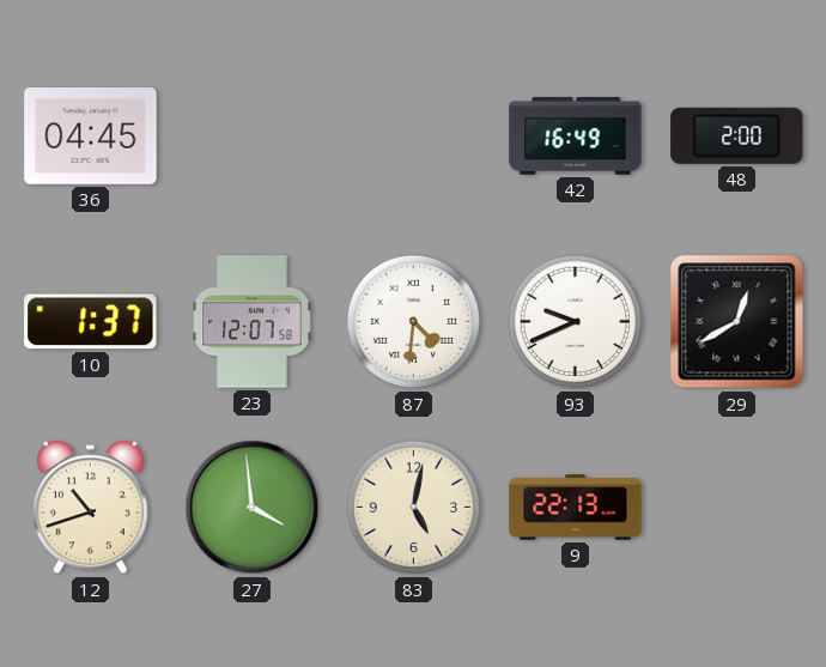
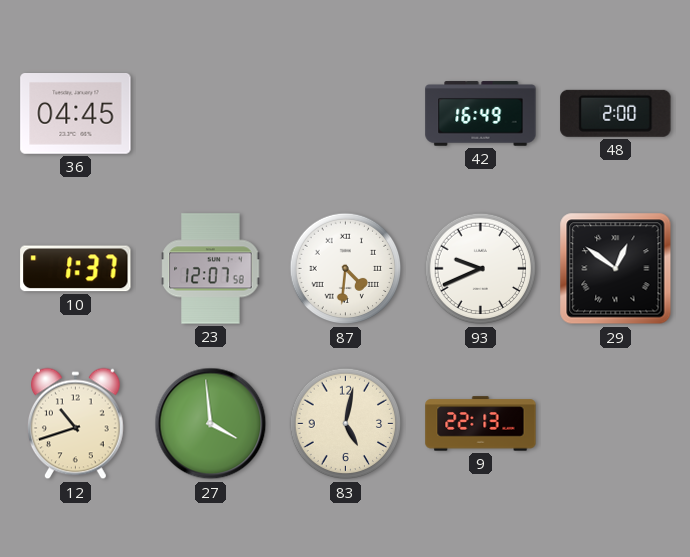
29: 12:40 -> 12:51 (616, 269)
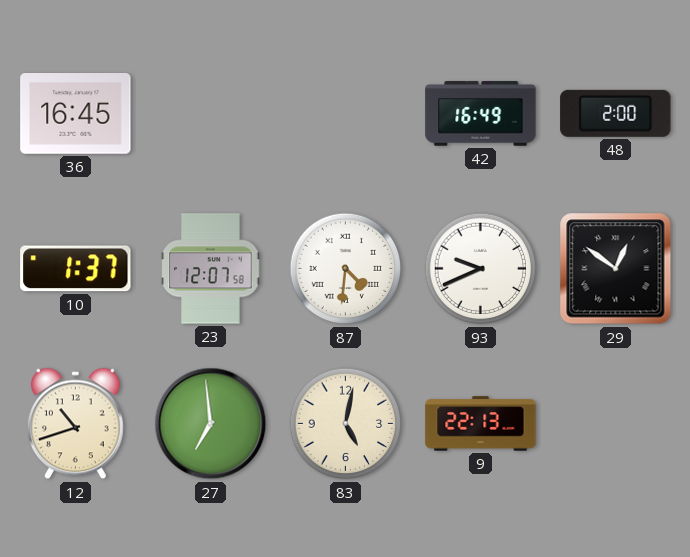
36: 04:45 -> 16:45 (76, 114)
27: 3:59 -> 6:59 (211, 424)
